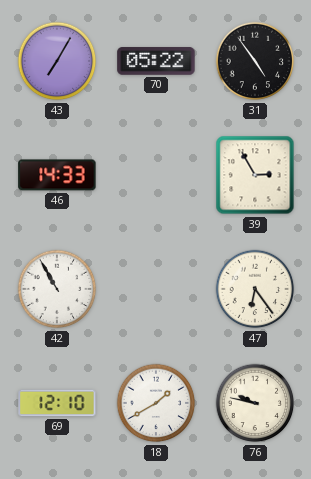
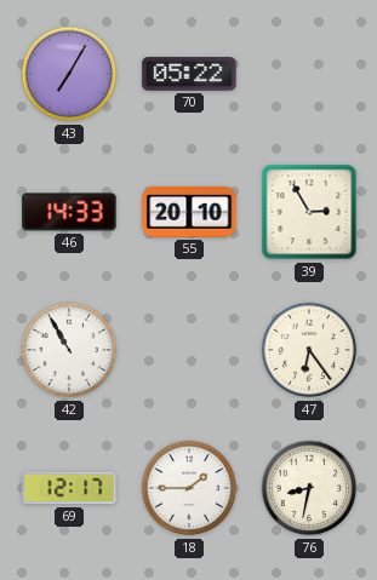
31: 4:54 -> none (255, 61)
55: none -> 20:10 (189, 212)
69: 12:10 -> 12:17 (69, 488)
18: 1:40 -> 1:45 (189, 488)
76: 9:47 -> 8:32 (309, 488)
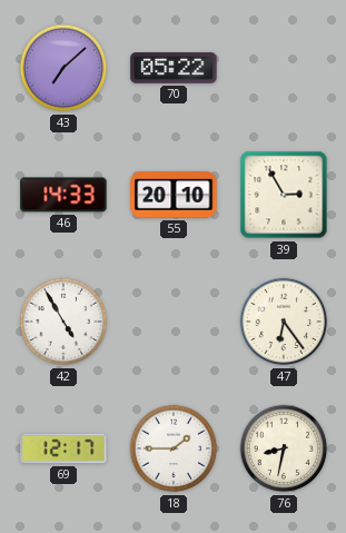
43: 7:05 -> 7:08 (63, 68)
42: 10:55 -> 4:55 (63, 322)
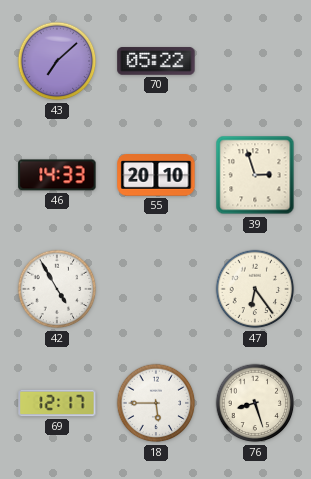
39: 2:55 -> 2:57 (255, 175)
18: 1:45 -> 5:45 (156, 403)
76: 8:32 -> 8:27 (255, 403)
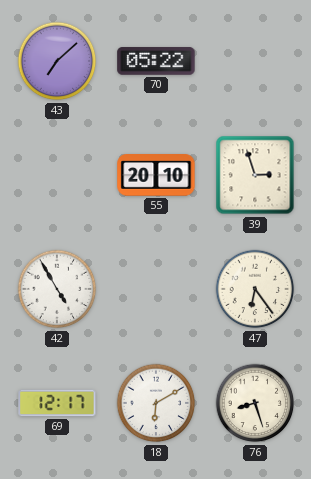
46: 14:33 -> none (57, 175)
18: 5:45 -> 6:10 (156, 403)
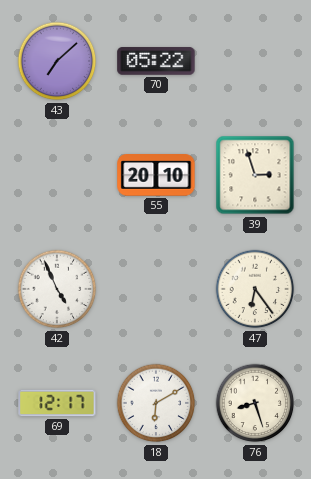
42: 4:55 -> 4:56 (57, 289)
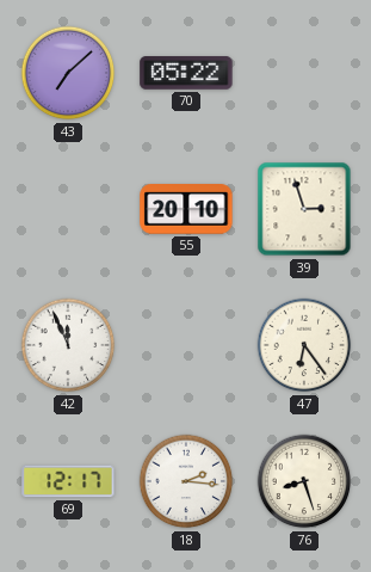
42: 4:56 -> 11:56 (68, 345)
18: 6:10 -> 2:16 (186, 481)
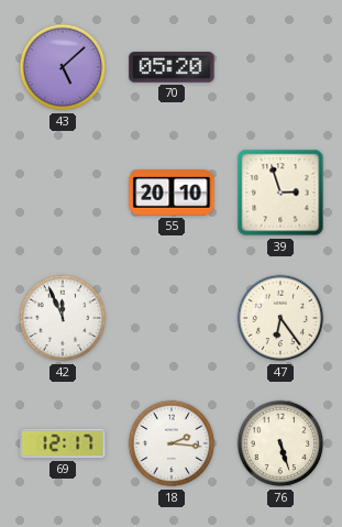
43: 7:08 -> 5:08 (63, 67)
70: 05:22 -> 05:20 (172, 67)
76: 8:27 -> 5:27 (280, 443)
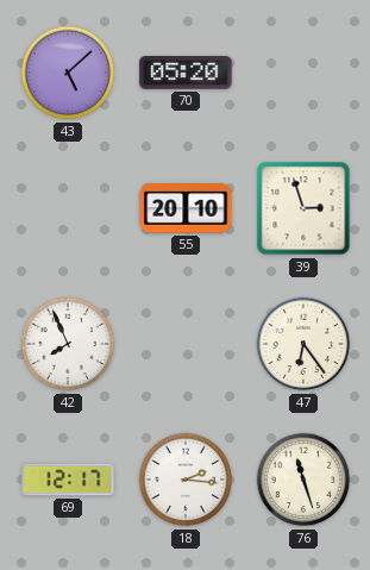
42: 11:56 -> 7:56 (68, 344)
76: 5:27 -> 11:27 (303, 480)
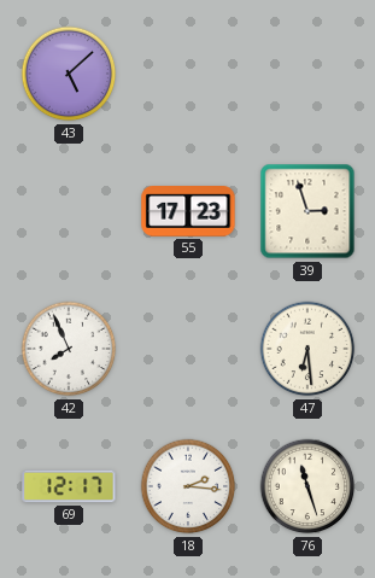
70: 05:20 -> none (186, 73)
55: 20:10 -> 17:23 (188, 211)
47: 6:24 -> 6:29 (307, 349)
